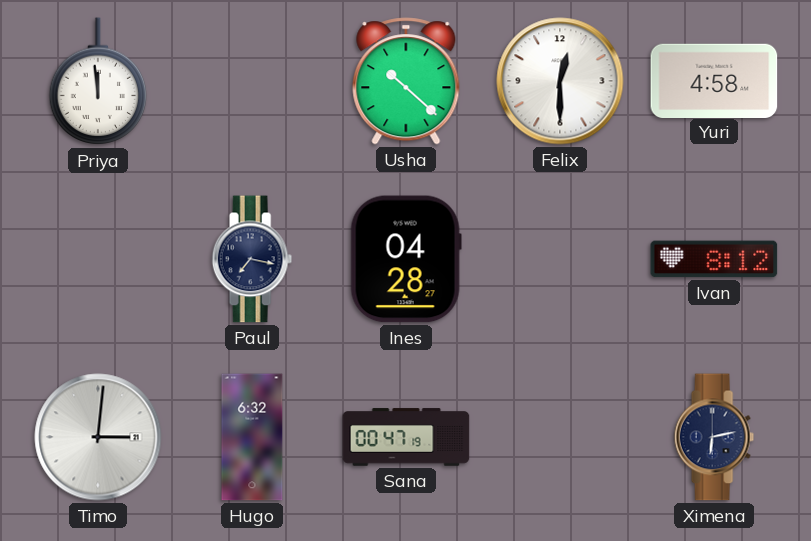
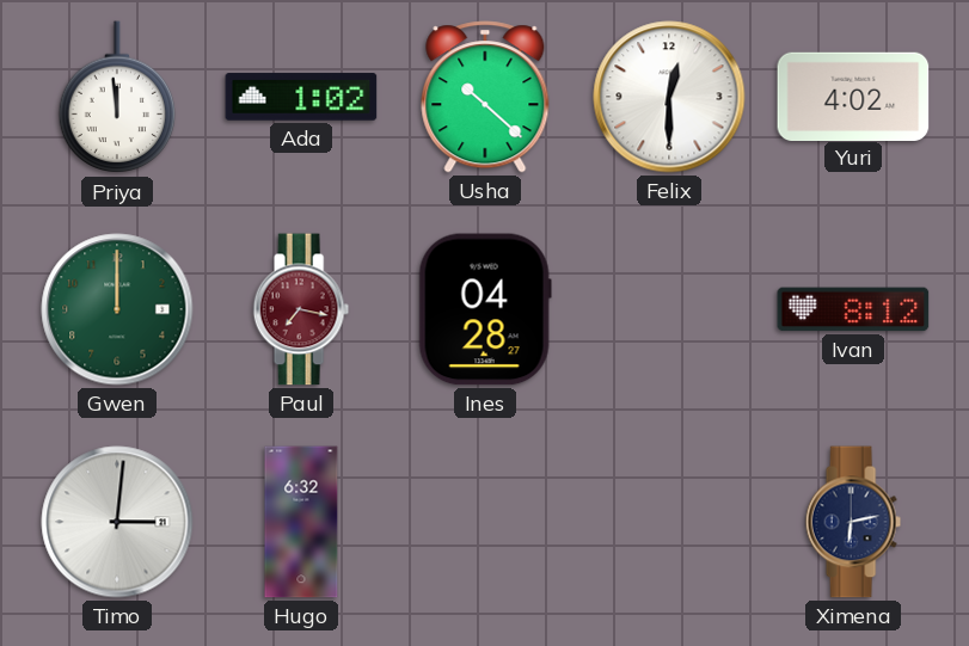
Ada: none -> 1:02 (301, 97)
Yuri: 4:58 -> 4:02 (853, 96)
Gwen: none -> 12:00 (117, 309)
Paul dial: navy -> burgundy (301, 309)
Sana: 00:47 -> none (406, 437)
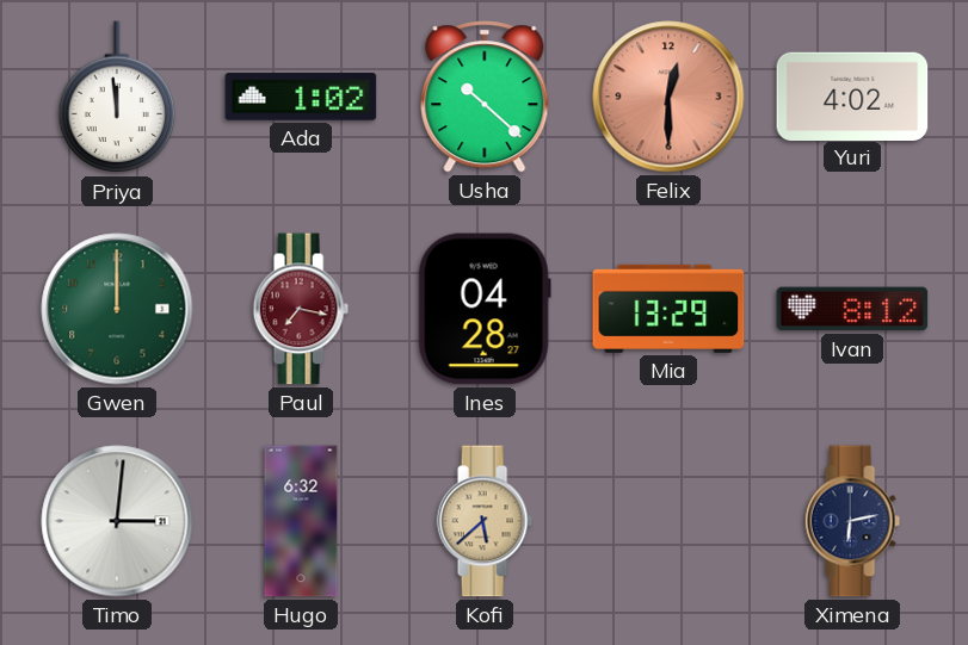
Felix dial: white -> salmon (668, 97)
Mia: none -> 13:29 (668, 309)
Kofi: none -> 5:38 (485, 521)
